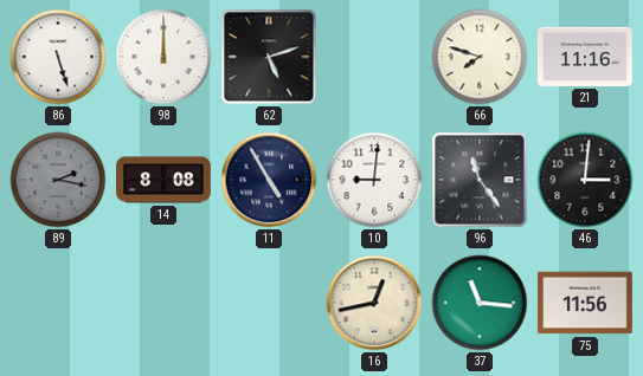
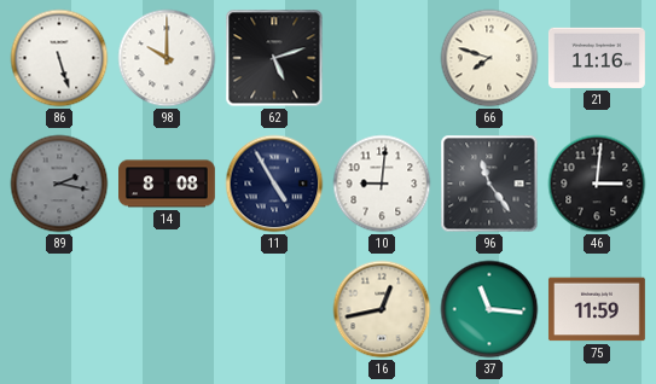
98: 12:00 -> 10:00 (167, 58)
75: 11:56 -> 11:59 (597, 309)
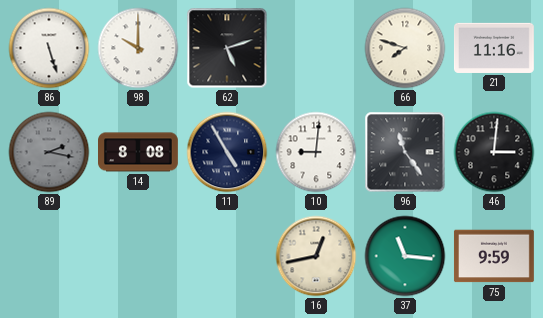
75: 11:59 -> 9:59 (494, 256)
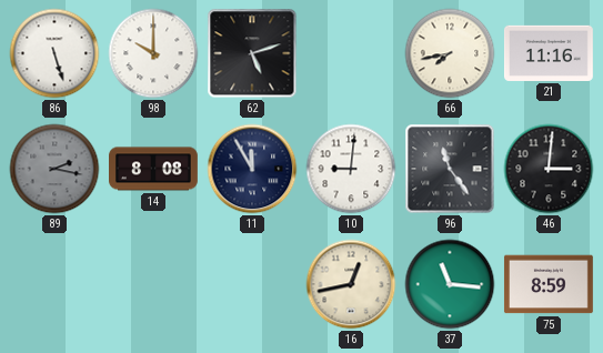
66: 7:48 -> 7:43 (450, 53)
11: 4:55 -> 11:55 (252, 169)
75: 9:59 -> 8:59 (549, 284)
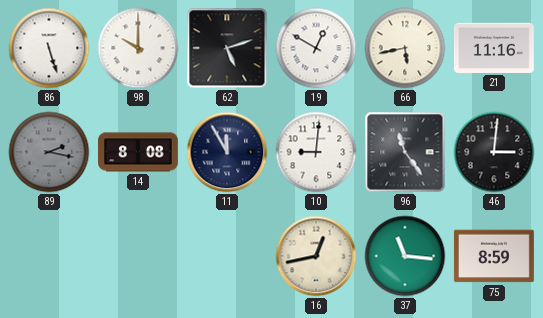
19: none -> 12:50 (316, 48)
66: 7:43 -> 5:43 (405, 48)
